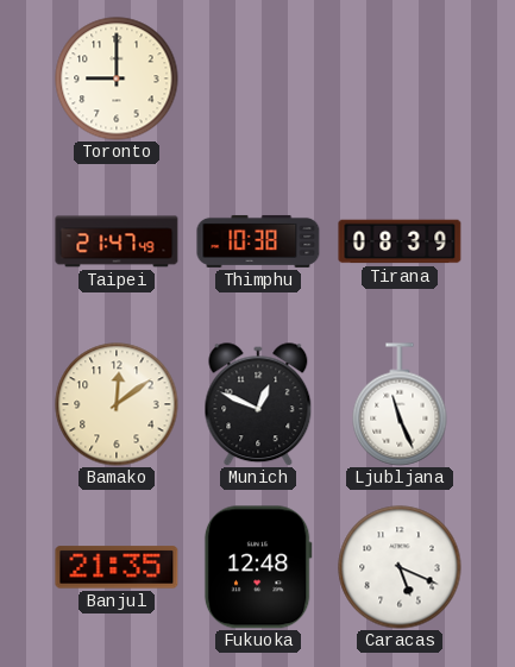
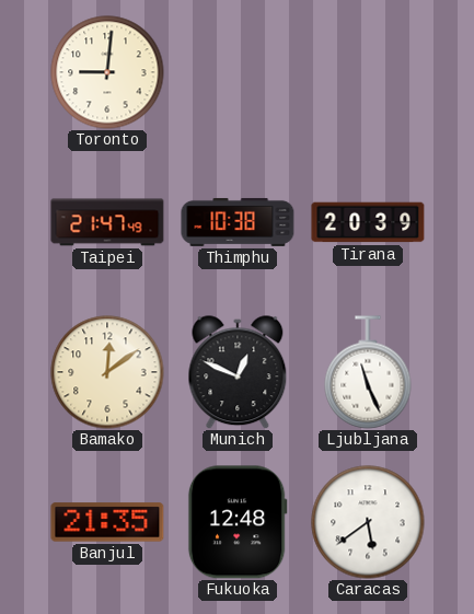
Toronto: 9:00 -> 9:01 (107, 72)
Tirana: 08:39 -> 20:39 (368, 222)
Caracas: 5:19 -> 5:39 (368, 522)
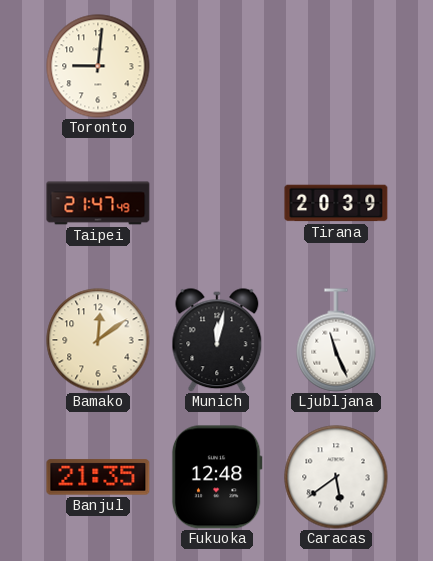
Thimphu: 10:38 -> none (238, 222)
Munich: 12:49 -> 12:02 (217, 340)
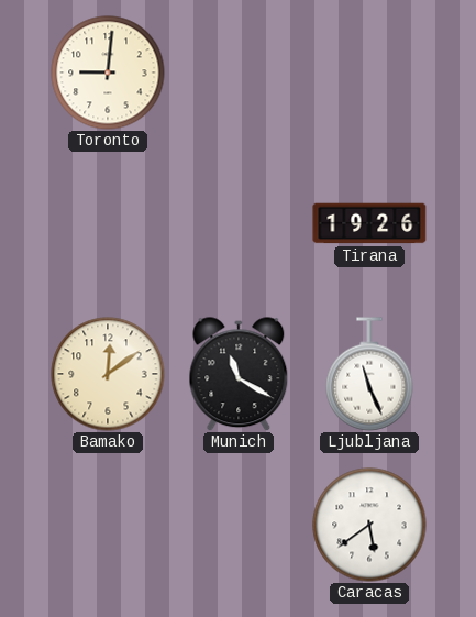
Taipei: 21:47 -> none (98, 203)
Tirana: 20:39 -> 19:26 (369, 223)
Munich: 12:02 -> 11:20 (239, 374)
Banjul: 21:35 -> none (98, 477)
Fukuoka: 12:48 -> none (217, 477)
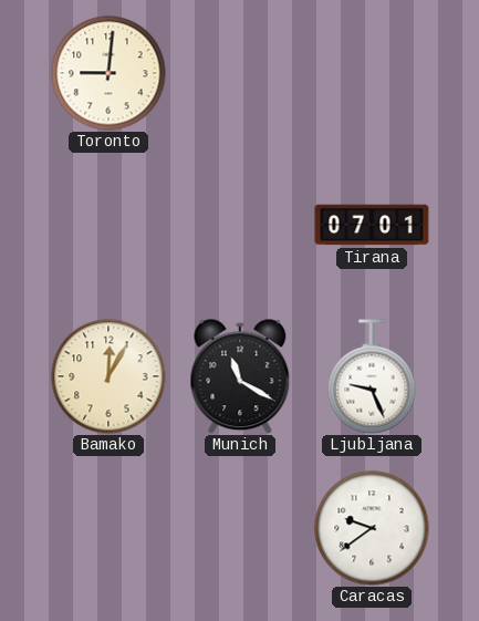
Tirana: 19:26 -> 07:01 (372, 225)
Bamako: 12:09 -> 12:05 (108, 376)
Ljubljana: 11:26 -> 9:26 (372, 376)
Caracas: 5:39 -> 9:39 (372, 528)
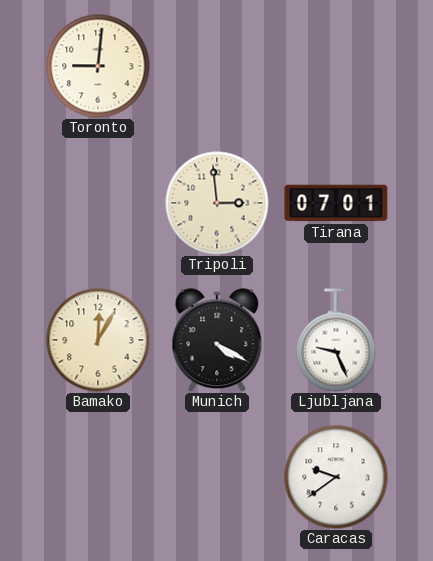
Tripoli: none -> 2:59 (217, 203)
Munich: 11:20 -> 4:20 (217, 340)
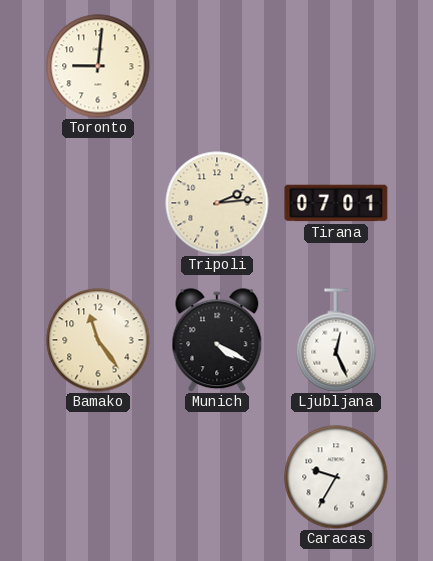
Tripoli: 2:59 -> 2:14 (217, 203)
Bamako: 12:05 -> 11:24 (98, 340)
Ljubljana: 9:26 -> 12:26 (336, 340)
Caracas: 9:39 -> 9:35 (336, 477)
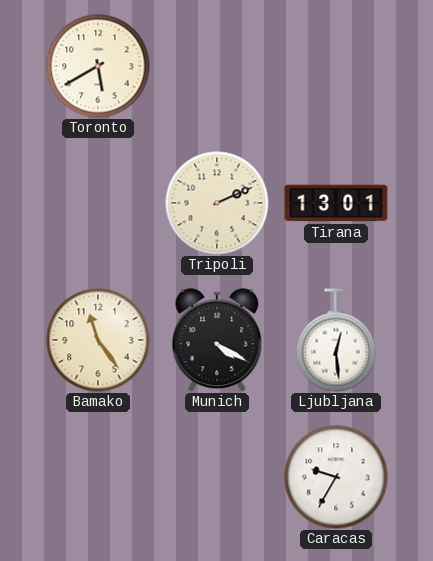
Toronto: 9:01 -> 5:40 (98, 66)
Tripoli: 2:14 -> 2:11 (217, 203)
Tirana: 07:01 -> 13:01 (336, 203)
Ljubljana: 12:26 -> 12:29 (336, 340)
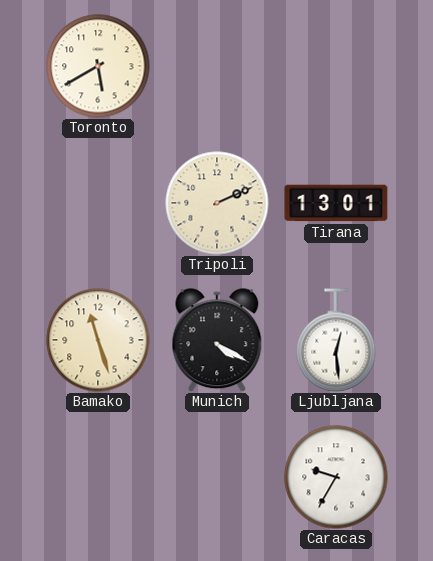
Bamako: 11:24 -> 11:27 (98, 340)
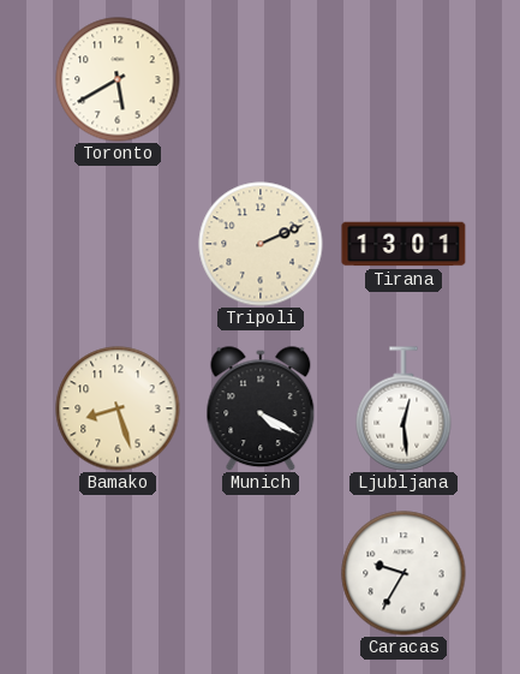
Bamako: 11:27 -> 8:27 (118, 408)
